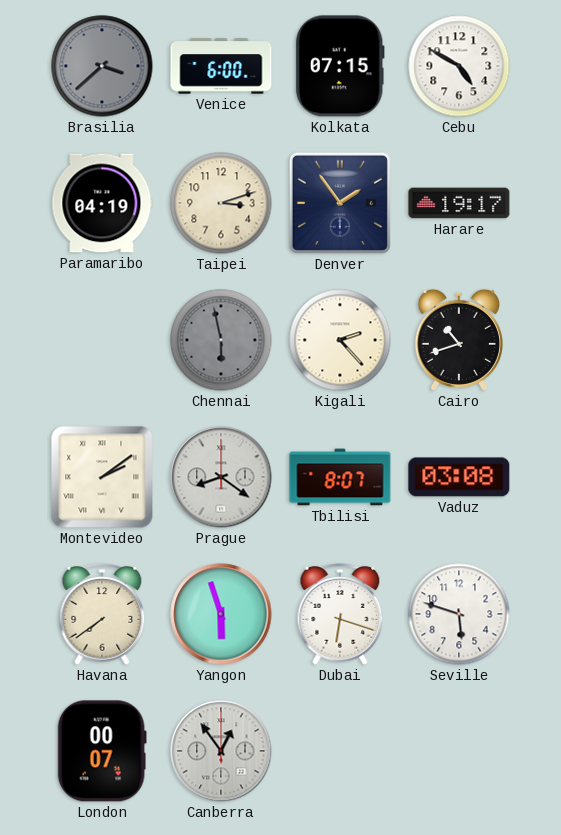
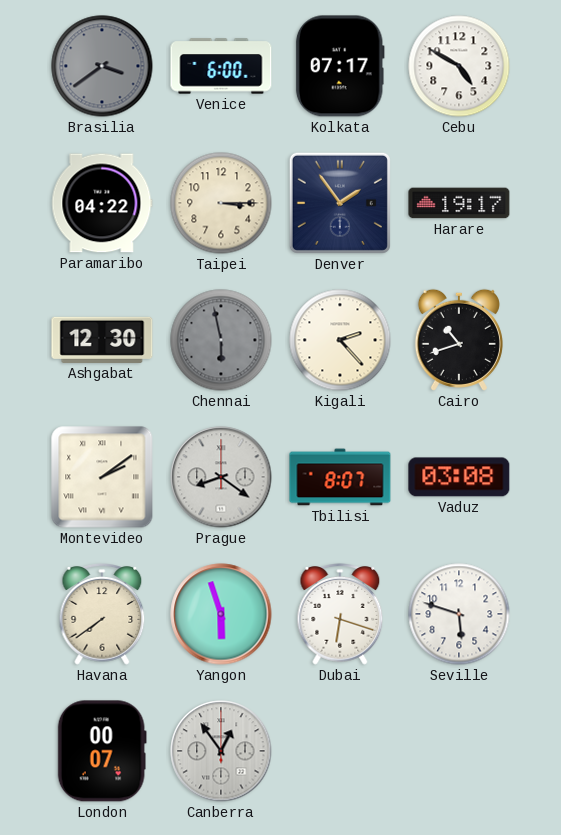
Brasilia: 3:38 -> 3:39 (102, 66)
Kolkata: 07:15 -> 07:17 (340, 66)
Paramaribo: 04:19 -> 04:22 (102, 203)
Taipei: 3:12 -> 3:15 (221, 203)
Ashgabat: none -> 12:30 (102, 340)
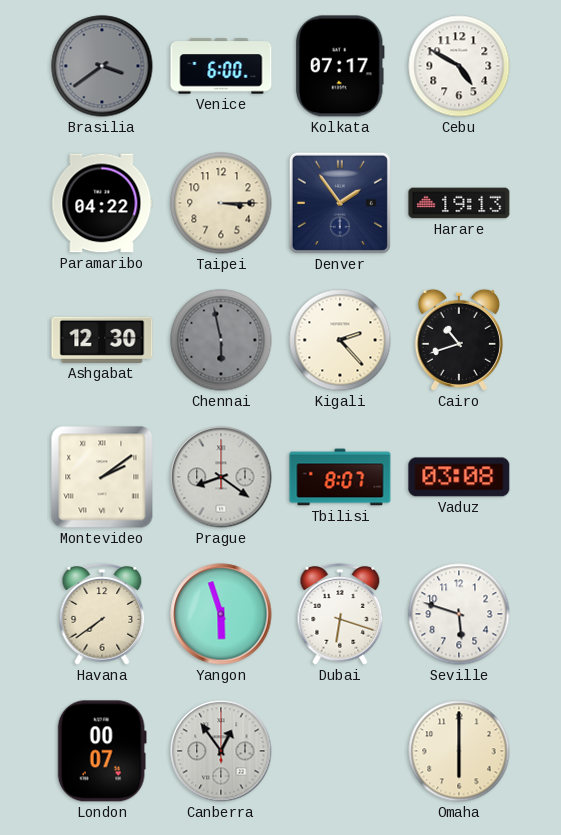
Harare: 19:17 -> 19:13 (459, 203)
Omaha: none -> 6:00 (459, 751)
